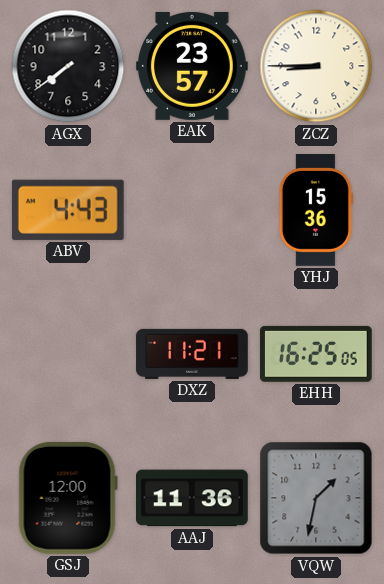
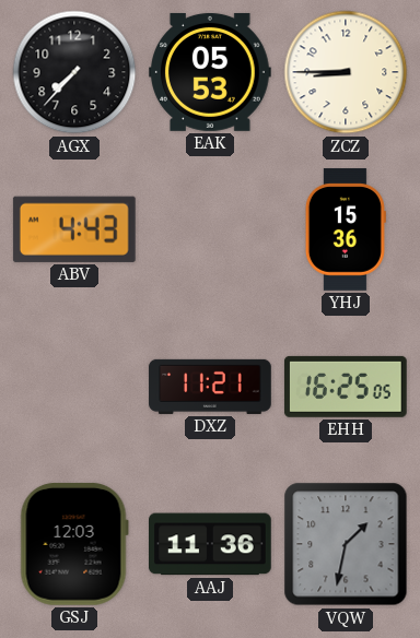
AGX: 7:39 -> 7:37 (74, 72)
EAK: 23:57 -> 05:53 (211, 72)
GSJ: 12:00 -> 12:03 (74, 544)
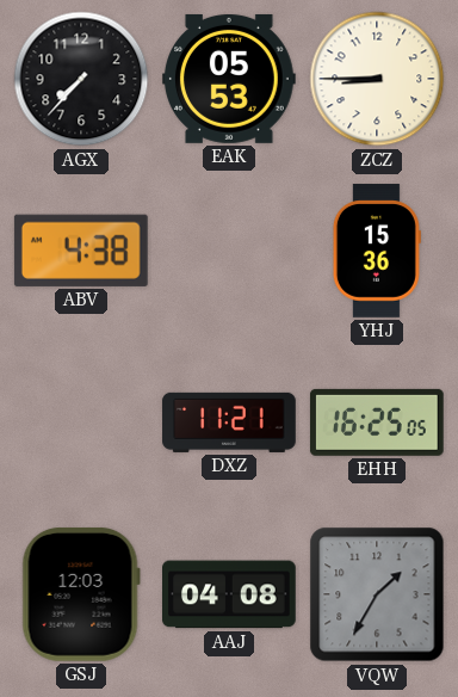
ABV: 4:43 -> 4:38 (81, 251)
AAJ: 11:36 -> 04:08 (230, 594)
VQW: 1:32 -> 1:35 (377, 594)
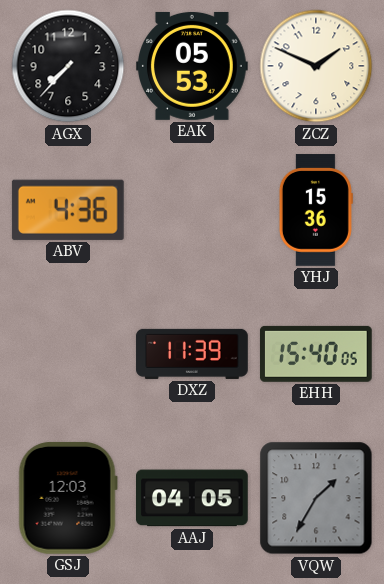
ZCZ: 8:45 -> 1:49 (316, 66)
ABV: 4:38 -> 4:36 (68, 210)
DXZ: 11:21 -> 11:39 (192, 354)
EHH: 16:25 -> 15:40 (316, 354)
AAJ: 04:08 -> 04:05 (193, 498)
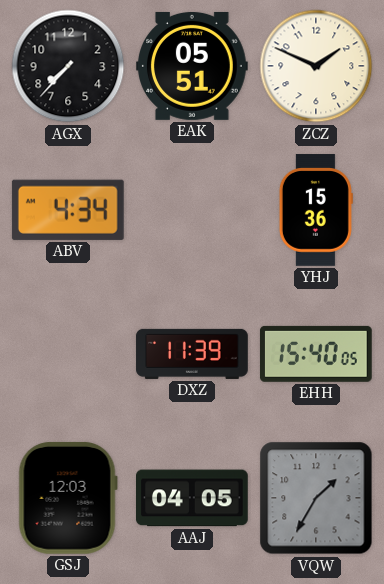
EAK: 05:53 -> 05:51 (193, 66)
ABV: 4:36 -> 4:34 (68, 210)
